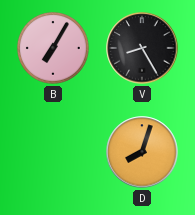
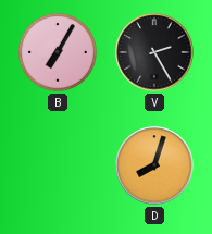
V: 8:25 -> 2:25 (154, 52)
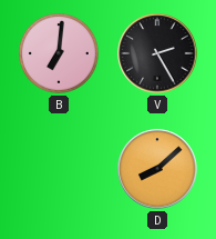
B: 7:05 -> 7:01 (59, 53)
D: 8:03 -> 8:08 (157, 169)
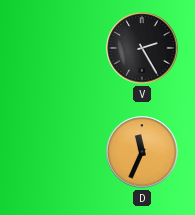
B: 7:01 -> none (59, 53)
D: 8:08 -> 11:34 (142, 152)
